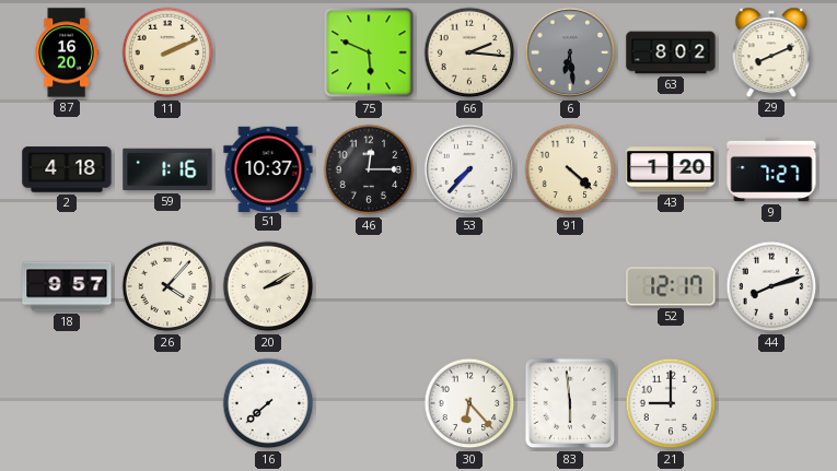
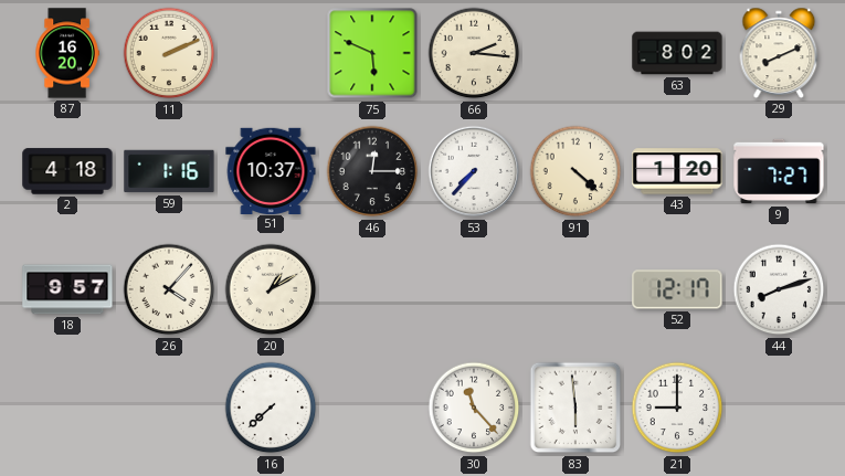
6: 6:29 -> none (570, 52)
20: 2:10 -> 1:10 (271, 289)
30: 6:23 -> 11:23 (474, 408)
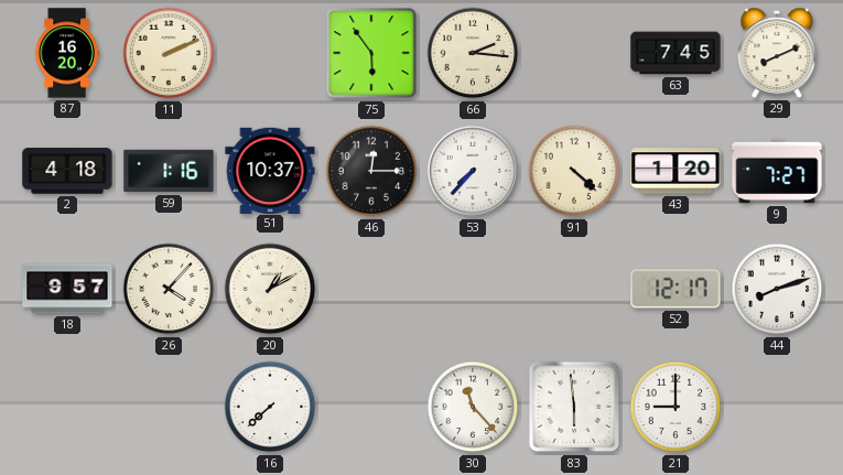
75: 5:49 -> 5:54 (371, 53)
63: 8:02 -> 7:45 (676, 53)
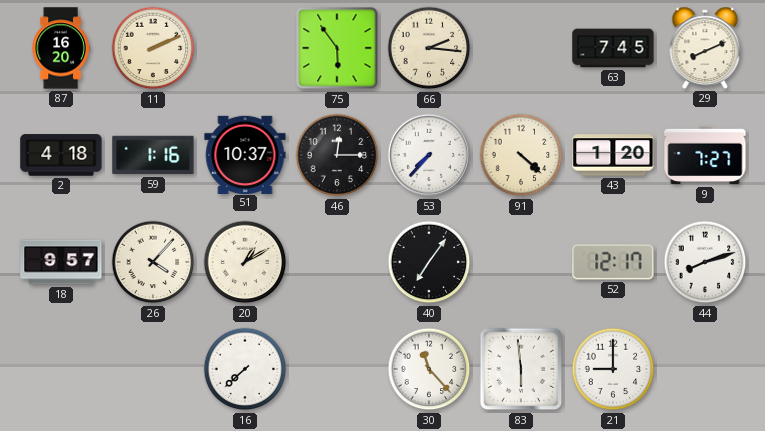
40: none -> 7:06 (429, 262)
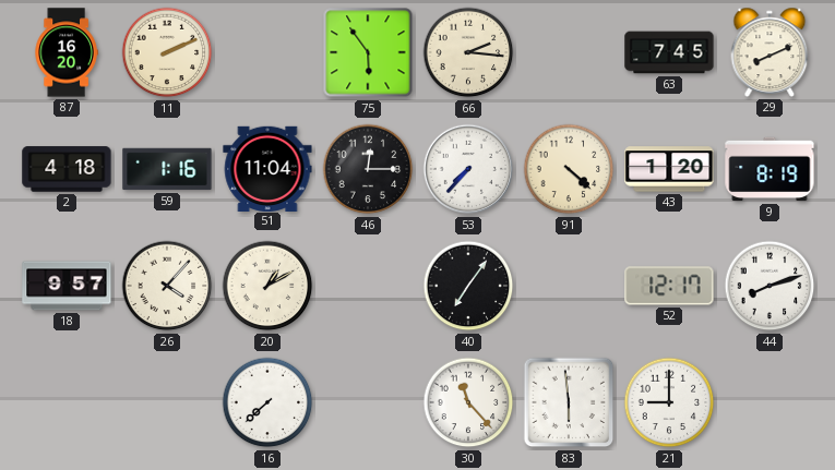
51: 10:37 -> 11:04 (267, 168)
9: 7:27 -> 8:19 (770, 169)
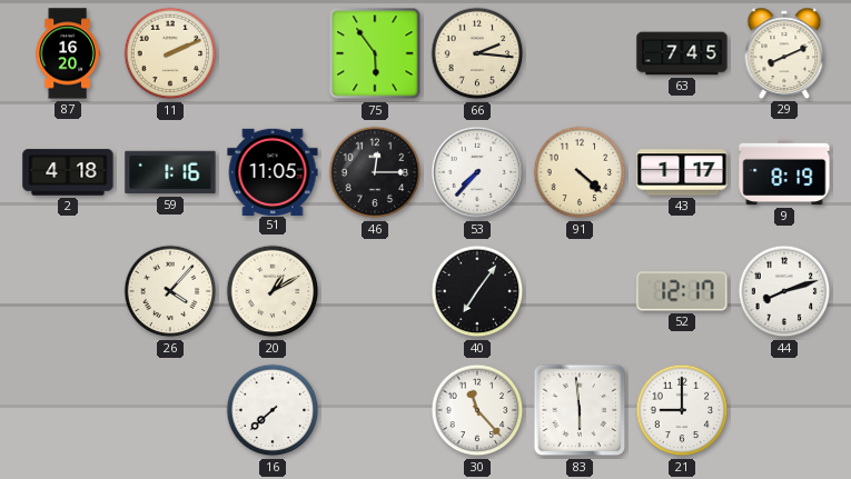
51: 11:04 -> 11:05 (273, 171)
43: 1:20 -> 1:17 (682, 172)
18: 9:57 -> none (67, 286)
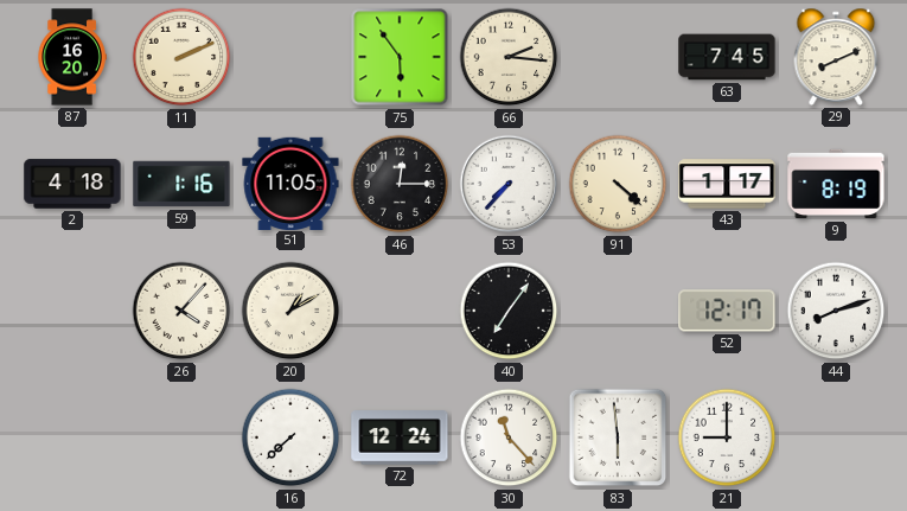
72: none -> 12:24 (400, 437)
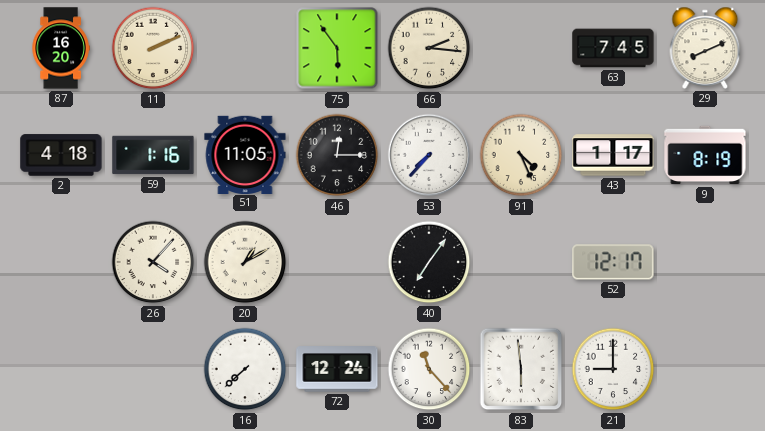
91: 4:22 -> 4:26 (521, 155)
44: 8:12 -> none (836, 311)
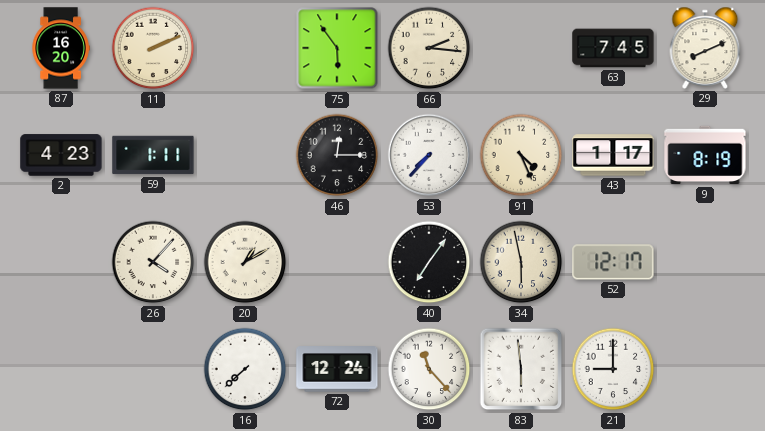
2: 4:18 -> 4:23 (61, 155)
59: 1:16 -> 1:11 (153, 155)
51: 11:05 -> none (245, 154)
34: none -> 5:58 (521, 262)
